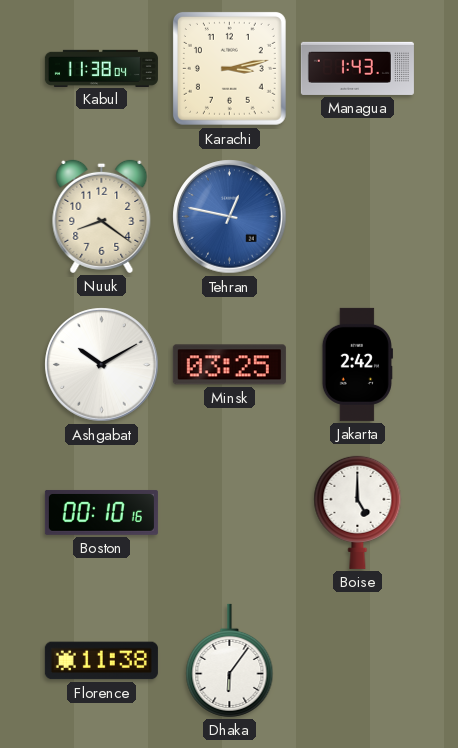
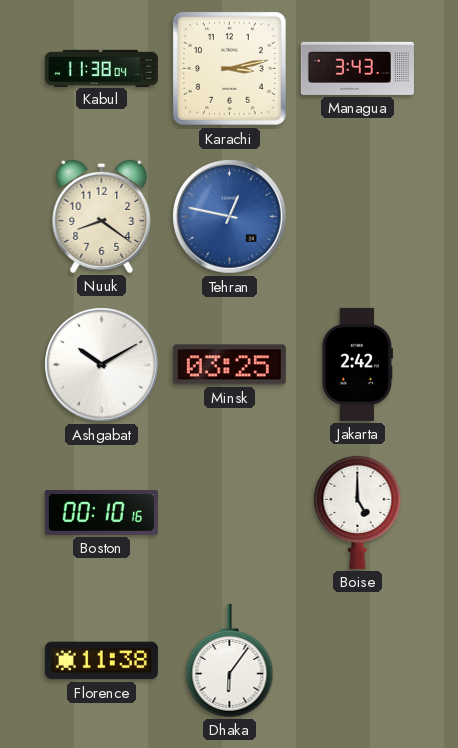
Managua: 1:43 -> 3:43 (357, 68)
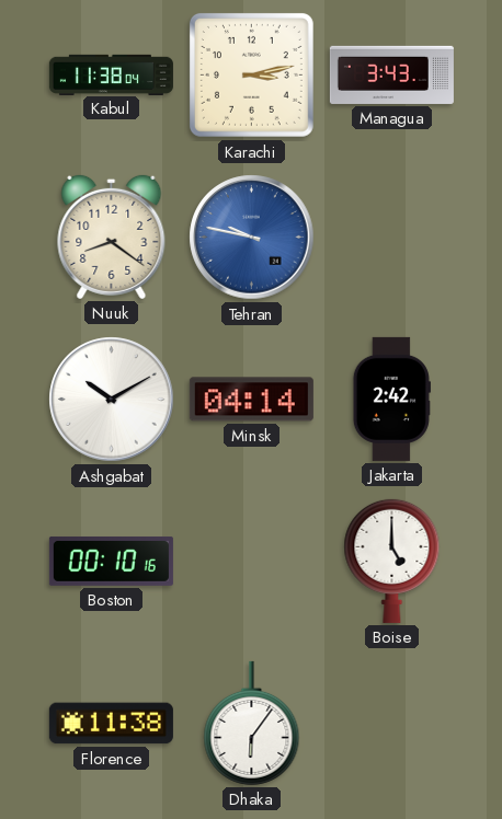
Tehran: 12:47 -> 9:47 (252, 238)
Minsk: 03:25 -> 04:14 (251, 400)
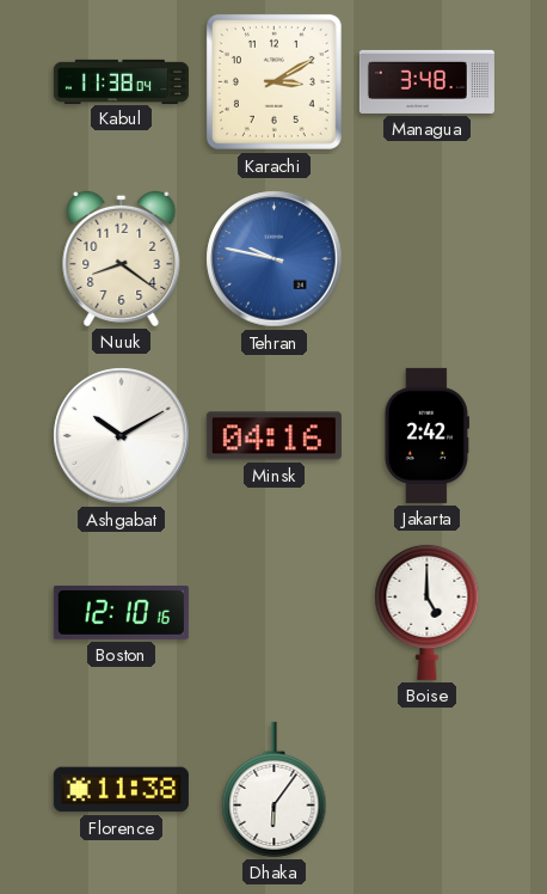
Karachi: 3:13 -> 3:10 (273, 81)
Managua: 3:43 -> 3:48 (426, 81)
Minsk: 04:14 -> 04:16 (273, 436)
Boston: 00:10 -> 12:10 (121, 613)
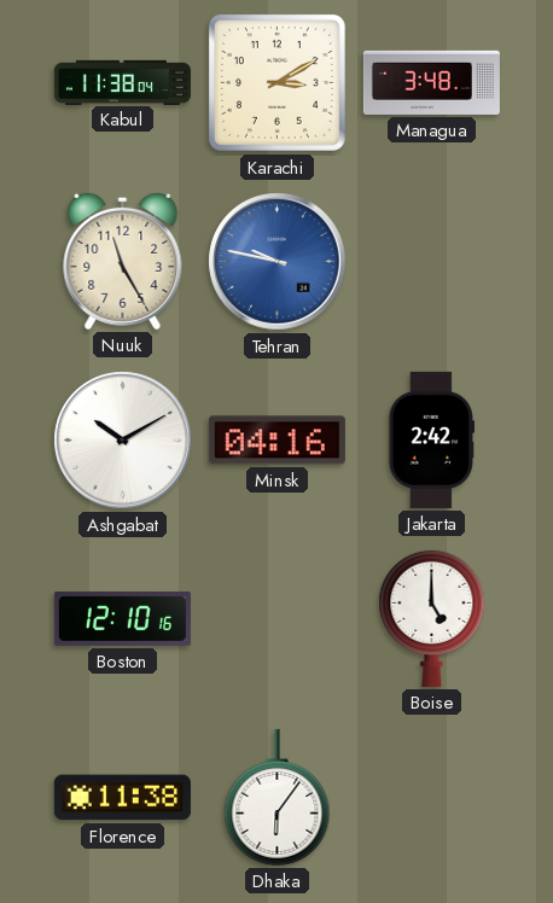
Nuuk: 8:21 -> 11:25 (123, 261)
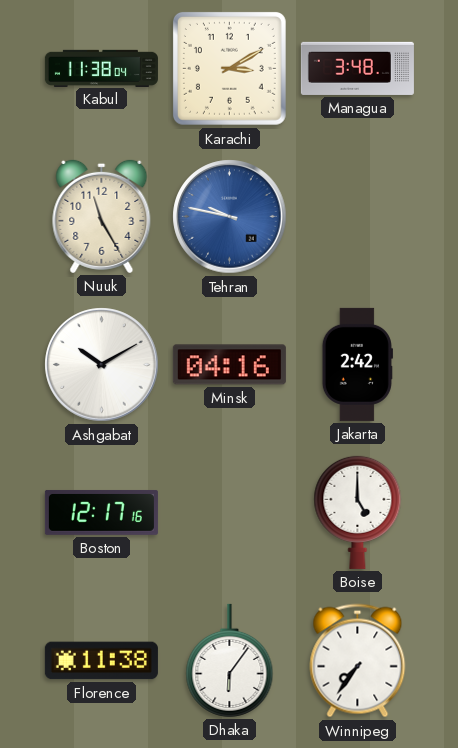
Boston: 12:10 -> 12:17 (101, 513)
Winnipeg: none -> 7:36 (358, 661)
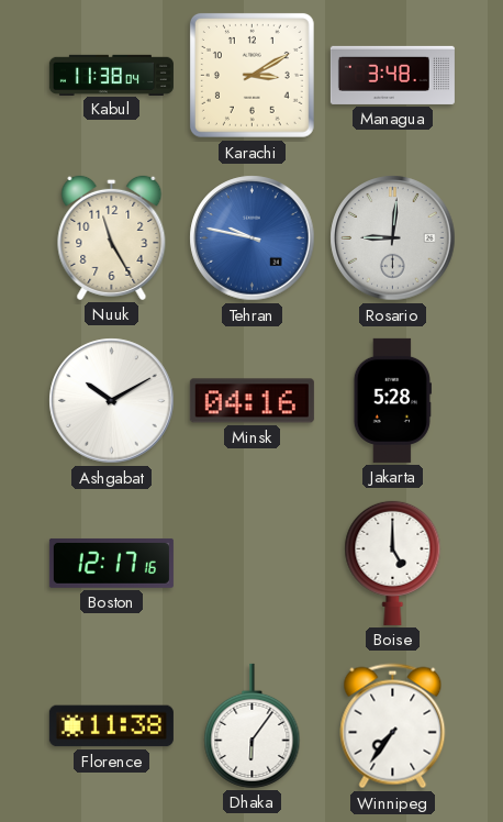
Rosario: none -> 9:01 (393, 238)
Jakarta: 2:42 -> 5:28 (392, 400)
